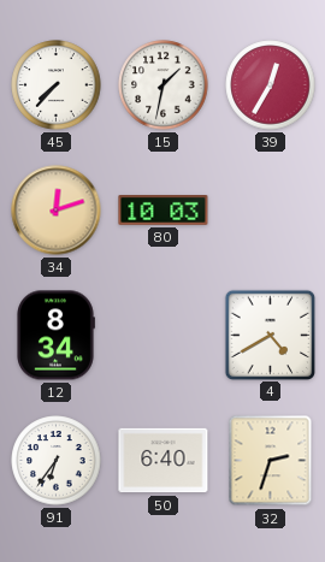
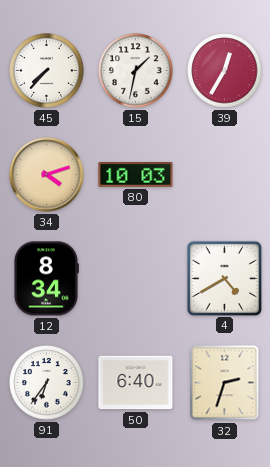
34: 12:12 -> 4:12 (47, 175)
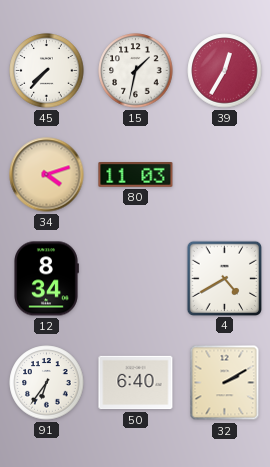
80: 10:03 -> 11:03 (136, 175)
32: 2:33 -> 2:10 (225, 383)
